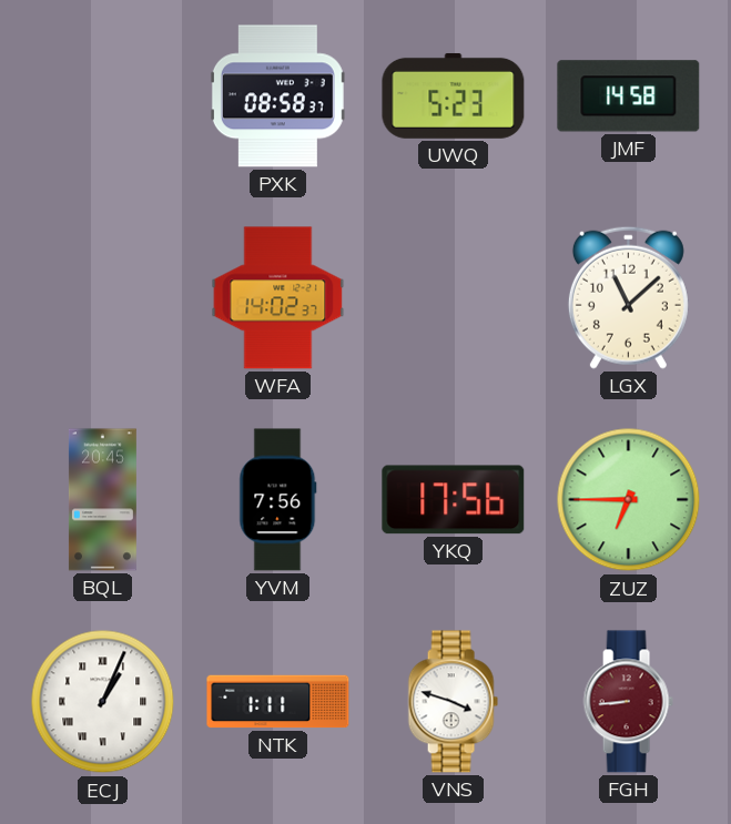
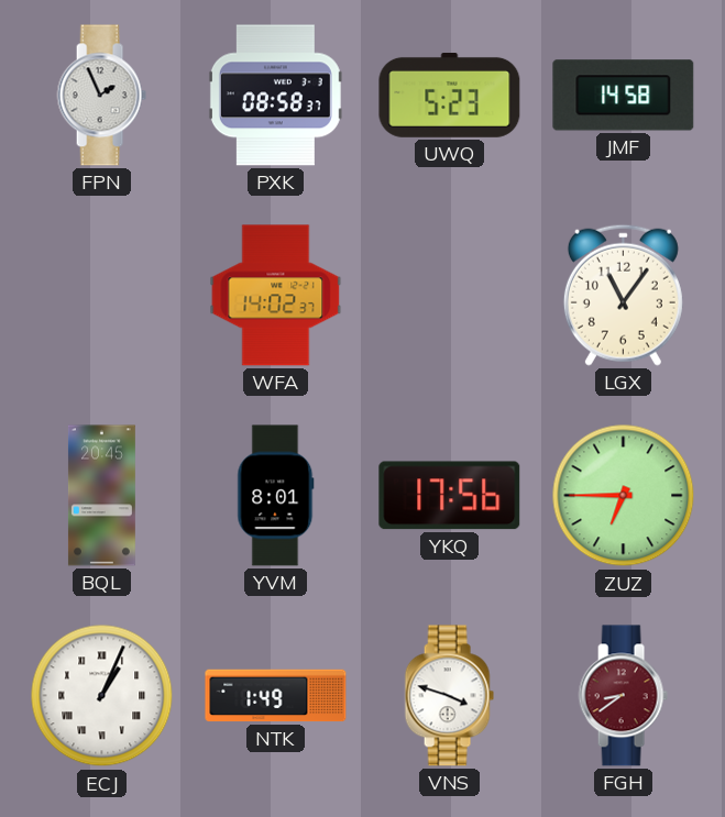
FPN: none -> 1:56 (101, 96)
LGX: 11:08 -> 11:06 (623, 295)
YVM: 7:56 -> 8:01 (276, 496)
NTK: 1:11 -> 1:49 (276, 696)
FGH: 8:44 -> 8:39 (623, 696)
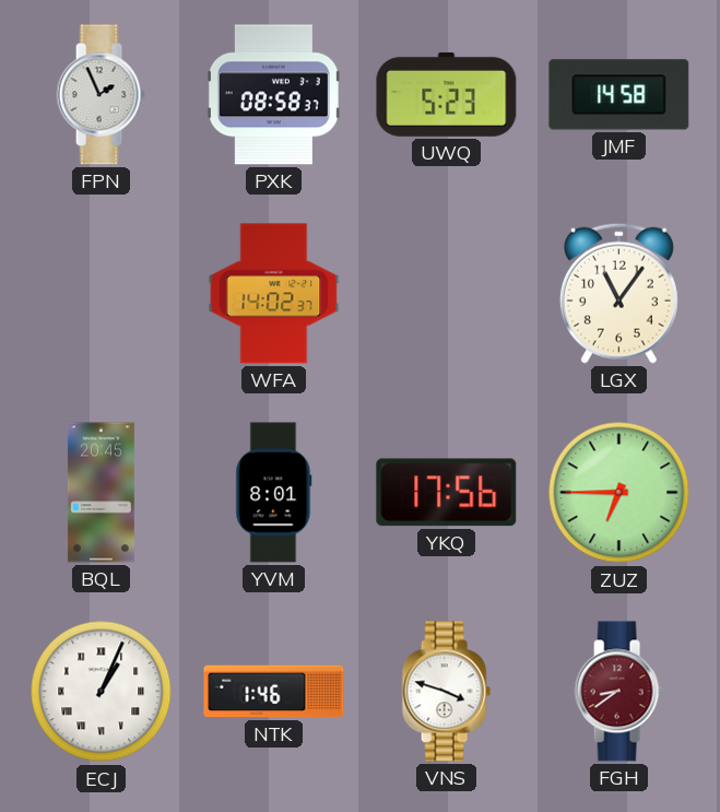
NTK: 1:49 -> 1:46 (274, 692)
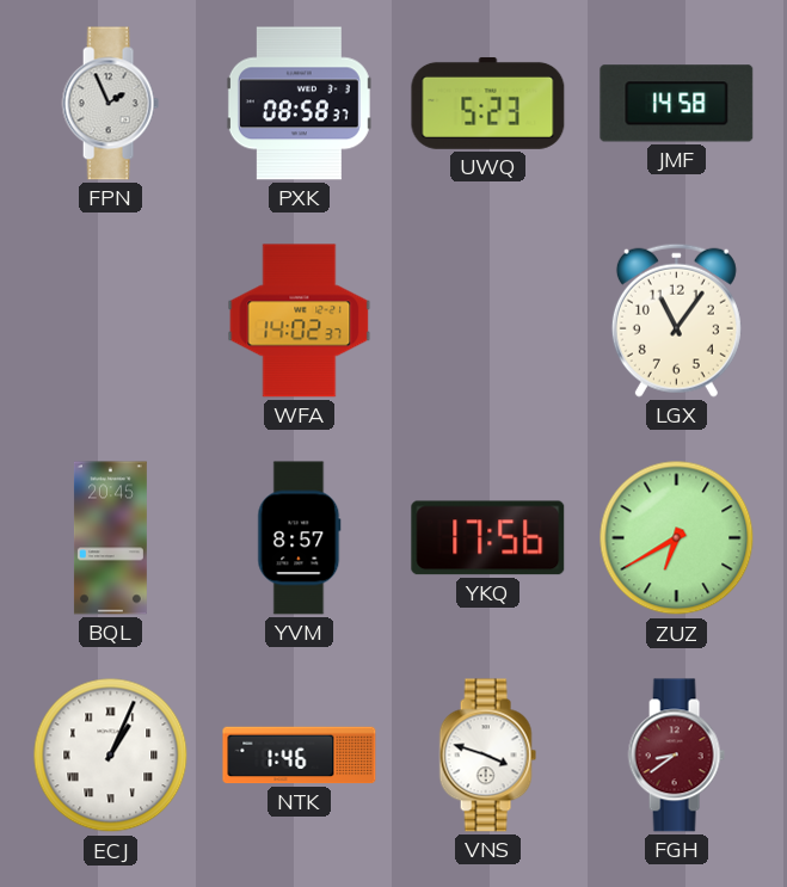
YVM: 8:01 -> 8:57 (300, 538)
ZUZ: 6:45 -> 6:40 (677, 538)
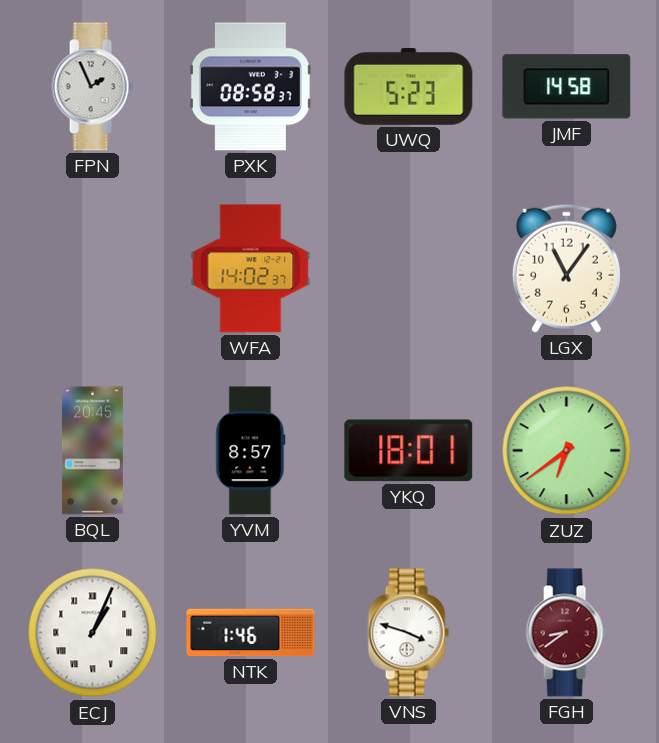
YKQ: 17:56 -> 18:01 (409, 451)
ZUZ: 6:40 -> 6:39 (567, 451)
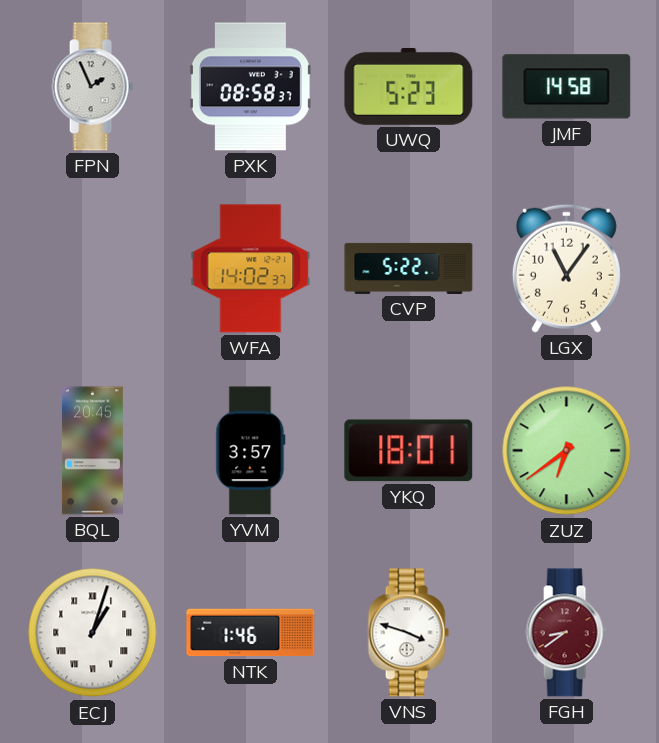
CVP: none -> 5:22 (409, 268)
YVM: 8:57 -> 3:57 (251, 451)
ECJ: 1:04 -> 1:03 (93, 633)
